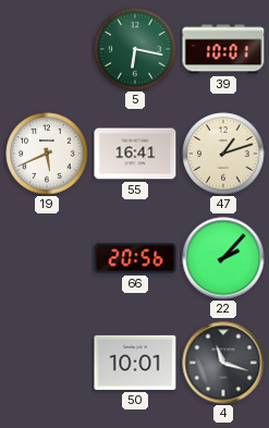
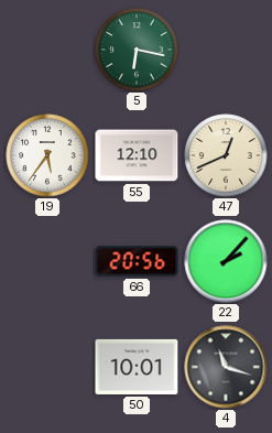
39: 10:01 -> none (223, 49)
19: 5:41 -> 5:36 (47, 155)
55: 16:41 -> 12:10 (137, 155)
47: 1:12 -> 12:41 (226, 155)
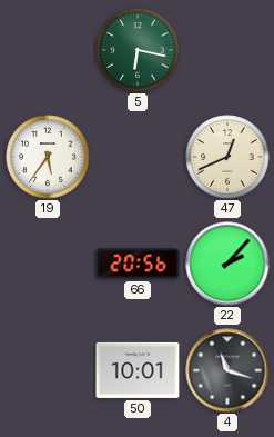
55: 12:10 -> none (137, 155)
